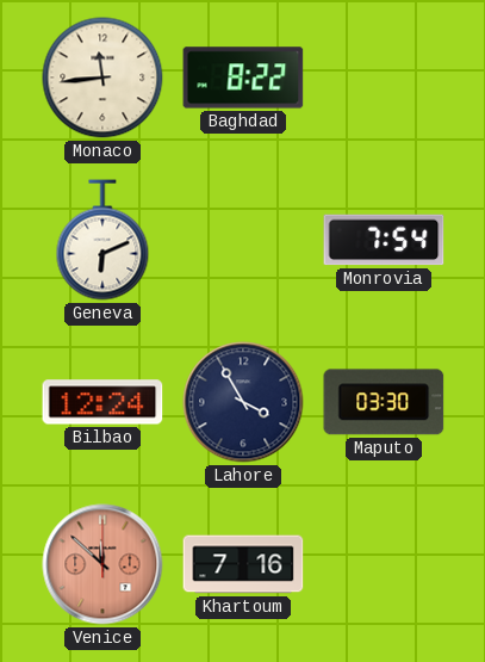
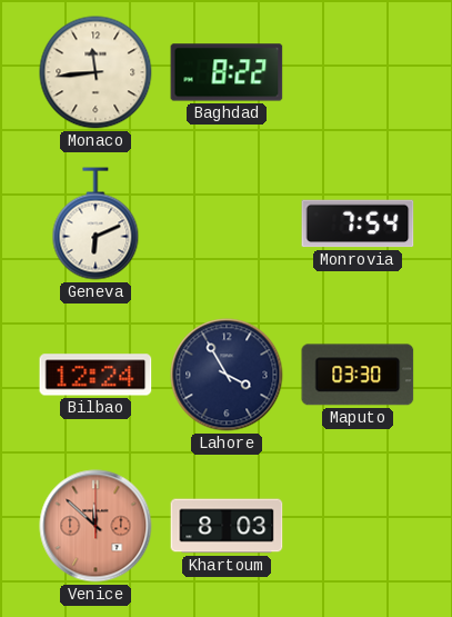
Khartoum: 7:16 -> 8:03 (227, 526)
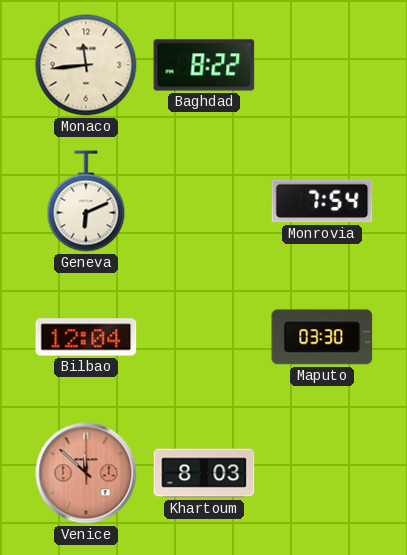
Bilbao: 12:24 -> 12:04 (86, 337)
Lahore: 3:55 -> none (227, 375)
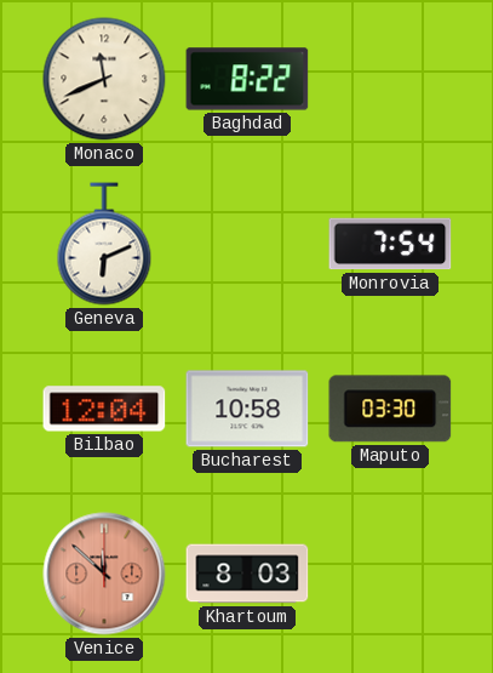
Monaco: 11:44 -> 11:41 (104, 79)
Bucharest: none -> 10:58 (247, 409)
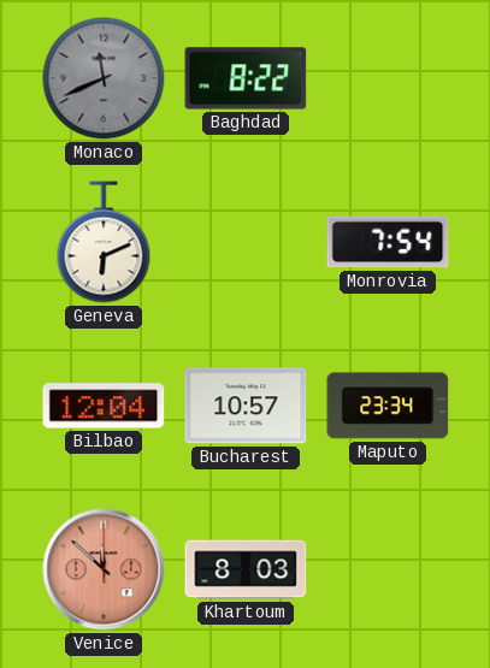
Monaco dial: cream -> grey (104, 78)
Bucharest: 10:58 -> 10:57 (246, 406)
Maputo: 03:30 -> 23:34 (388, 406)
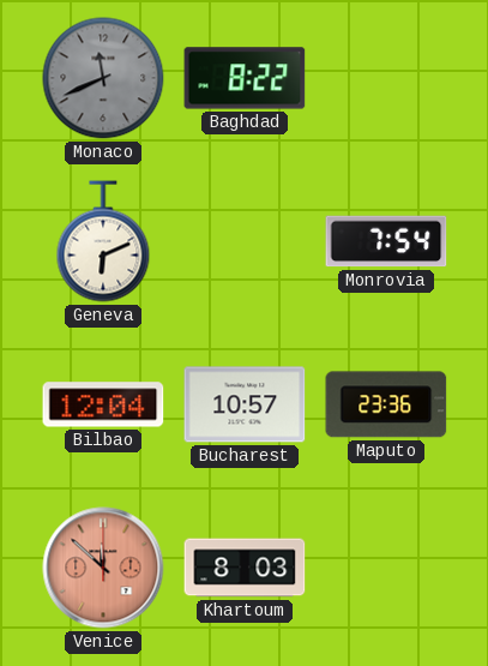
Maputo: 23:34 -> 23:36 (386, 404)
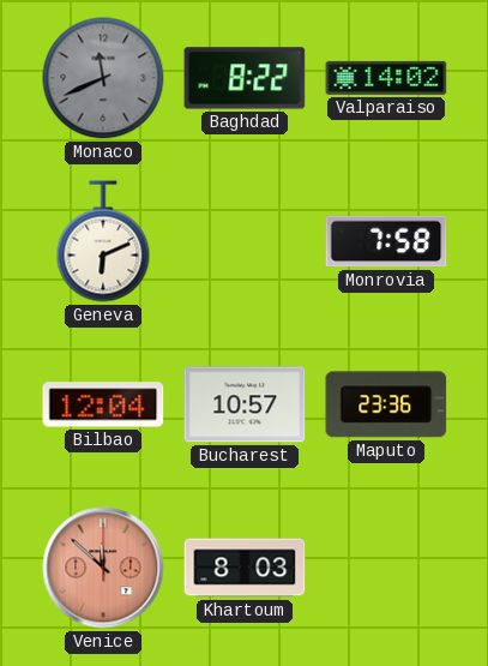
Valparaiso: none -> 14:02 (386, 78)
Monrovia: 7:54 -> 7:58 (386, 241)
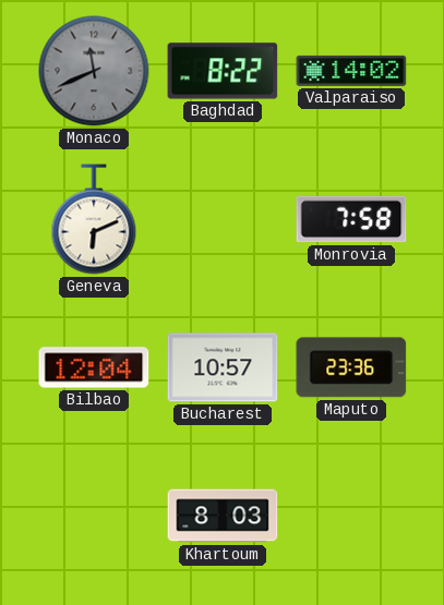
Venice: 11:52 -> none (103, 568)
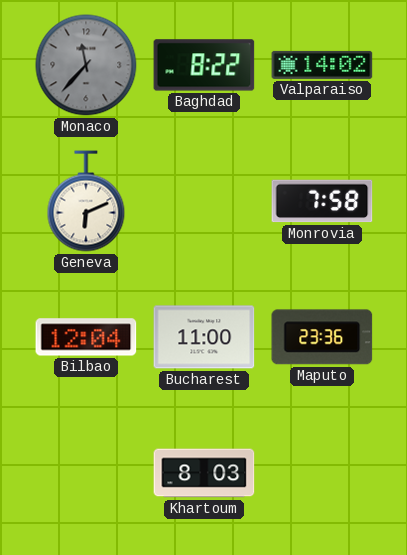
Monaco: 11:41 -> 11:37 (86, 65)
Bucharest: 10:57 -> 11:00 (204, 337)
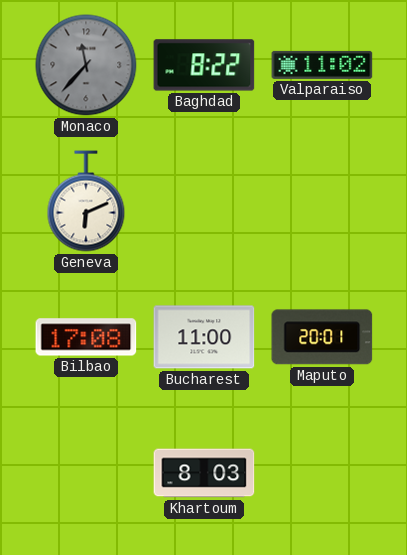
Valparaiso: 14:02 -> 11:02 (322, 65)
Monrovia: 7:58 -> none (322, 201)
Bilbao: 12:04 -> 17:08 (86, 337)
Maputo: 23:36 -> 20:01 (322, 337)
